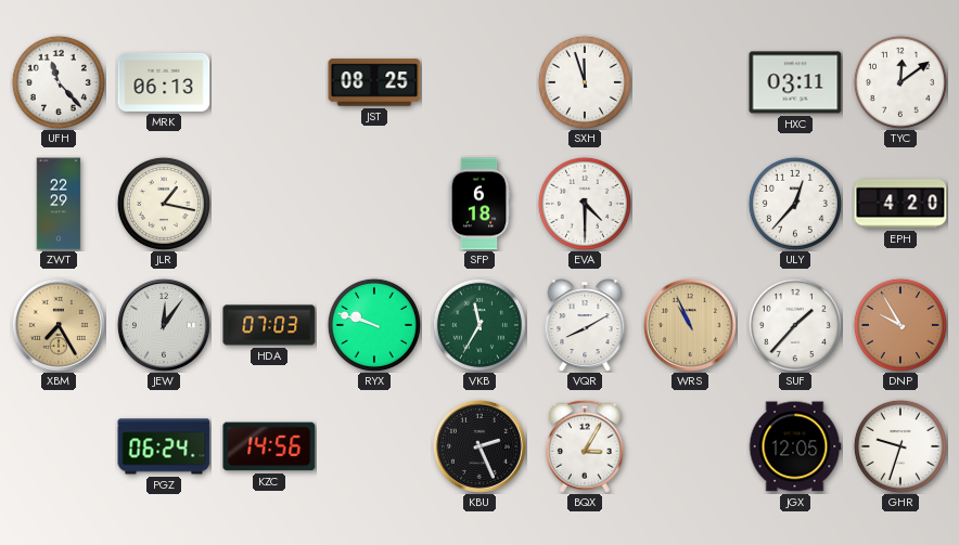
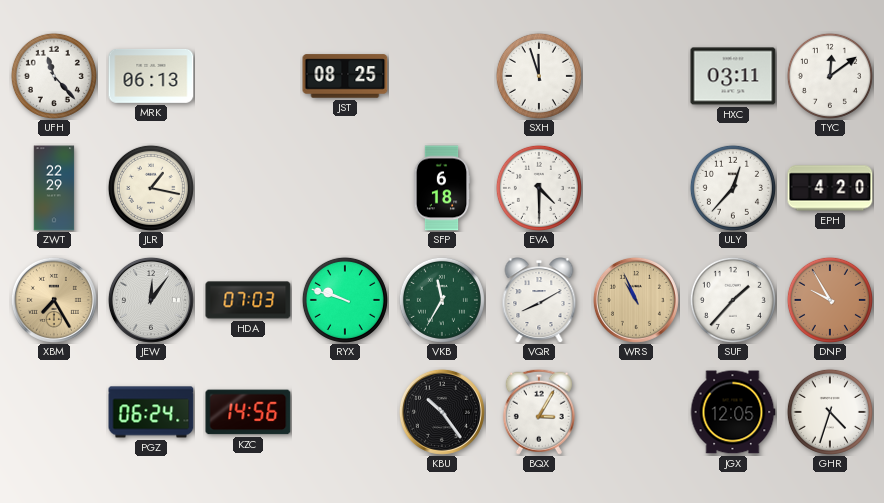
KBU: 2:26 -> 10:24 (442, 412)
GHR: 9:33 -> 4:33 (830, 412)
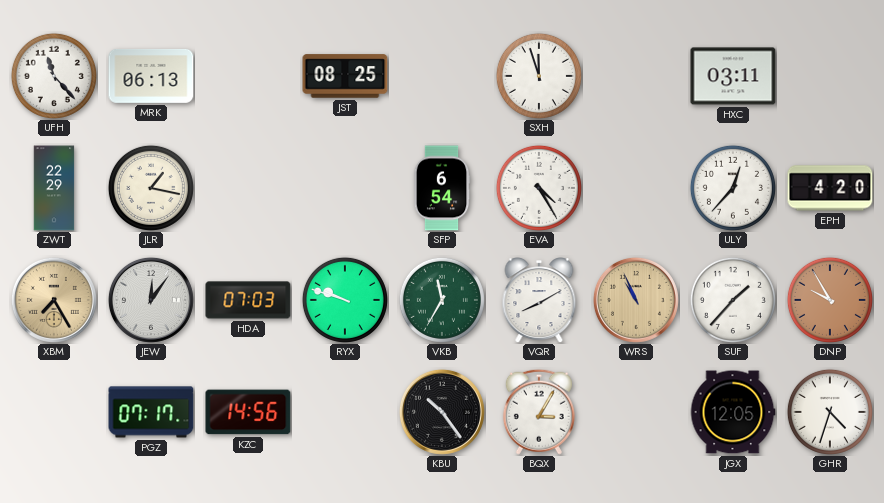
TYC: 12:09 -> none (830, 76)
SFP: 6:18 -> 6:54 (442, 188)
EVA: 4:30 -> 4:25 (539, 188)
PGZ: 06:24 -> 07:17 (151, 412)
